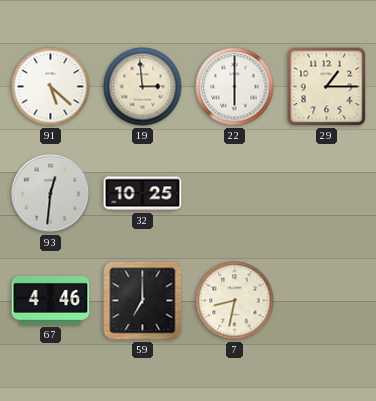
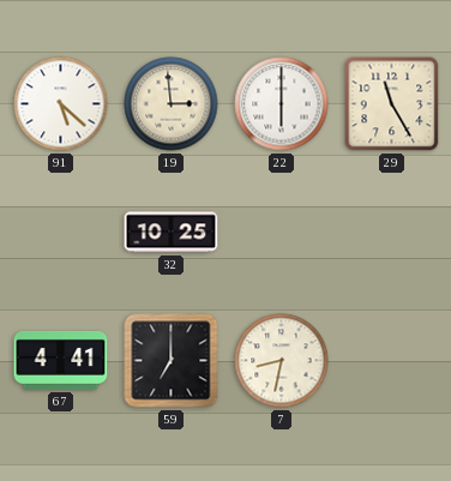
29: 1:15 -> 11:25 (392, 104)
93: 12:31 -> none (51, 194)
67: 4:46 -> 4:41 (61, 360)
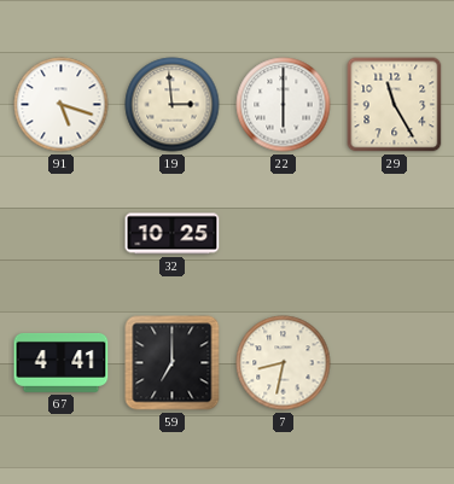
91: 5:22 -> 5:18 (62, 105)
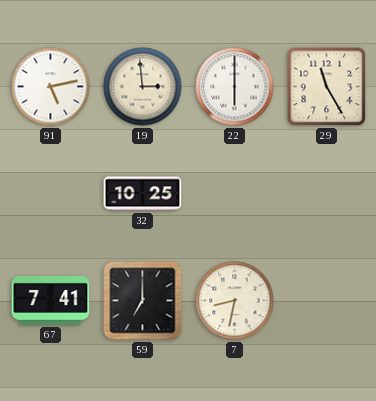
91: 5:18 -> 5:13 (51, 87)
67: 4:41 -> 7:41 (51, 300)
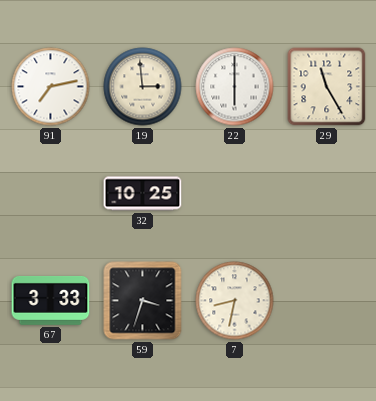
91: 5:13 -> 7:13 (51, 87)
67: 7:41 -> 3:33 (51, 300)
59: 7:00 -> 3:33 (143, 301)
